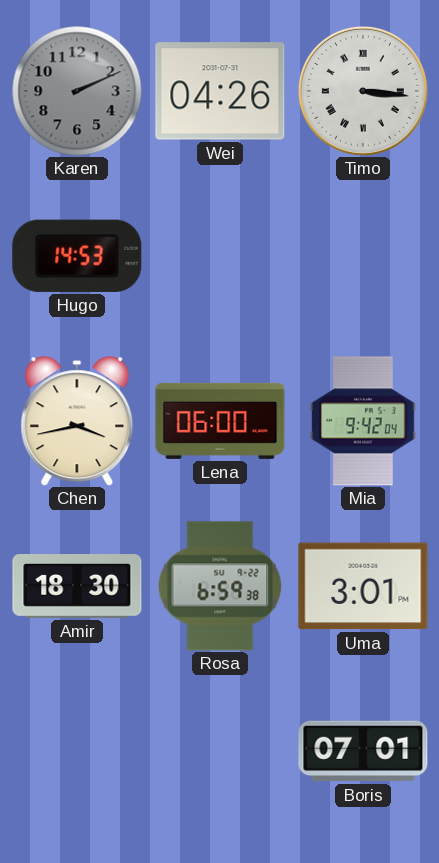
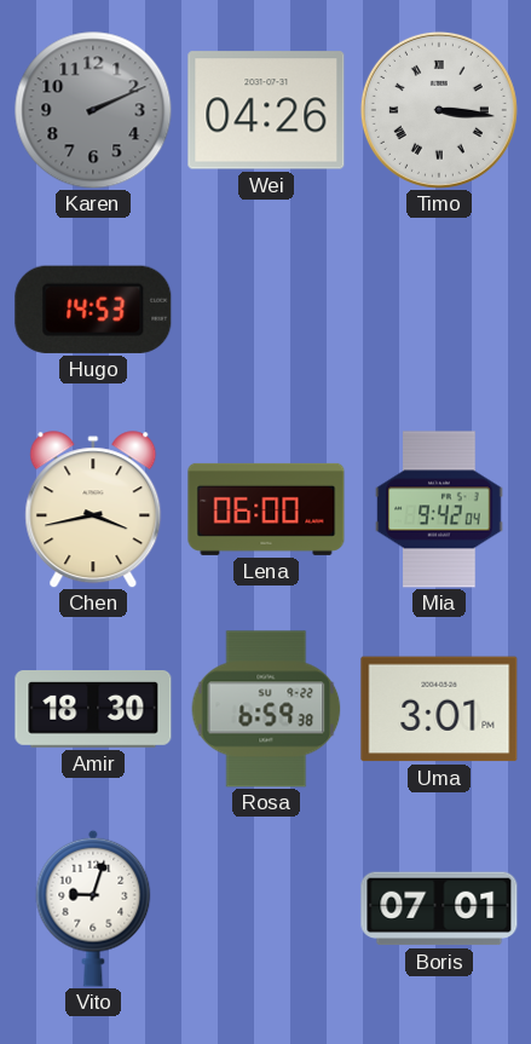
Vito: none -> 9:03 (93, 909)
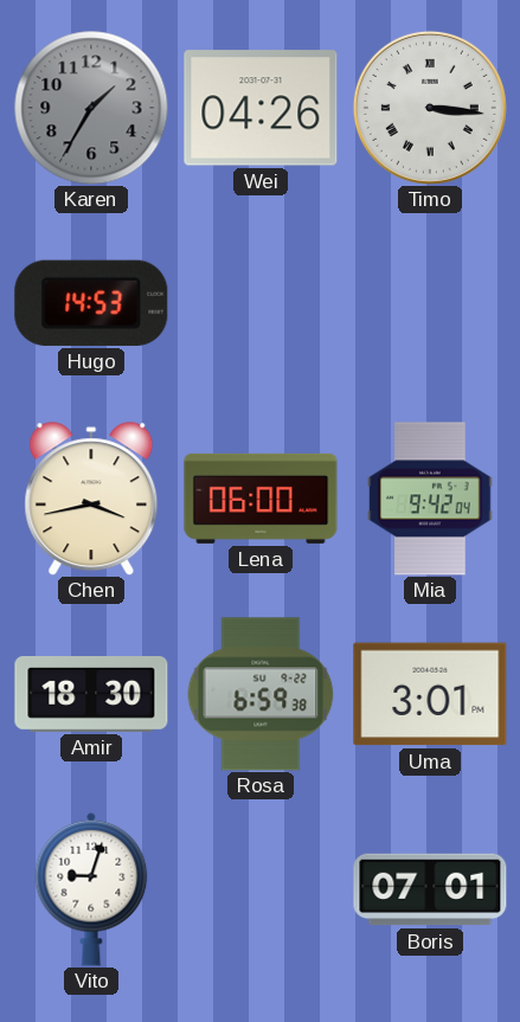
Karen: 2:11 -> 1:35 (91, 108)
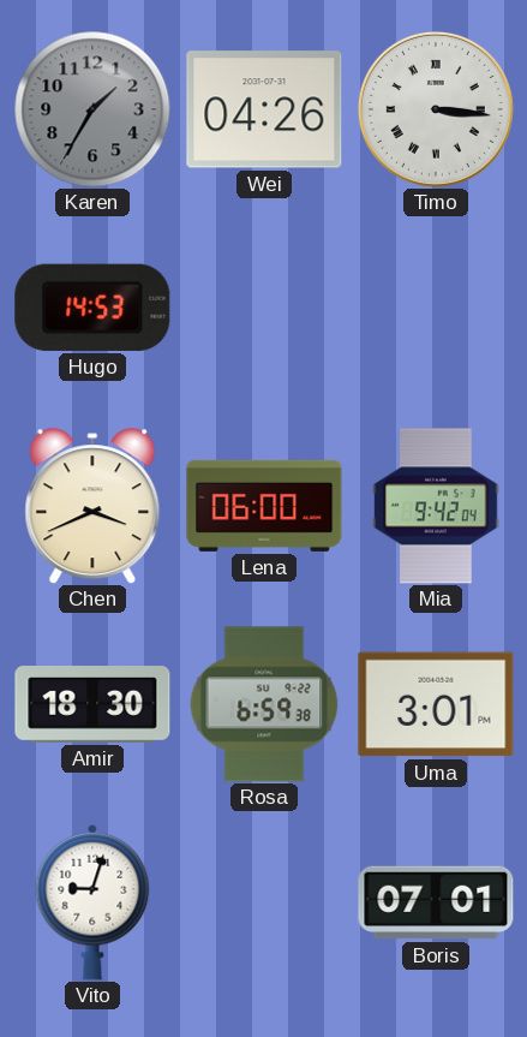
Chen: 3:43 -> 3:41 (92, 506)
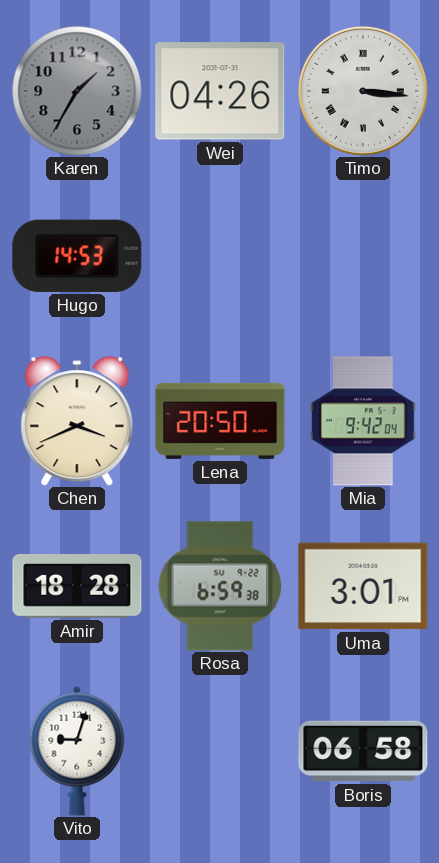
Lena: 06:00 -> 20:50 (220, 421)
Amir: 18:30 -> 18:28 (77, 587)
Boris: 07:01 -> 06:58 (363, 751)
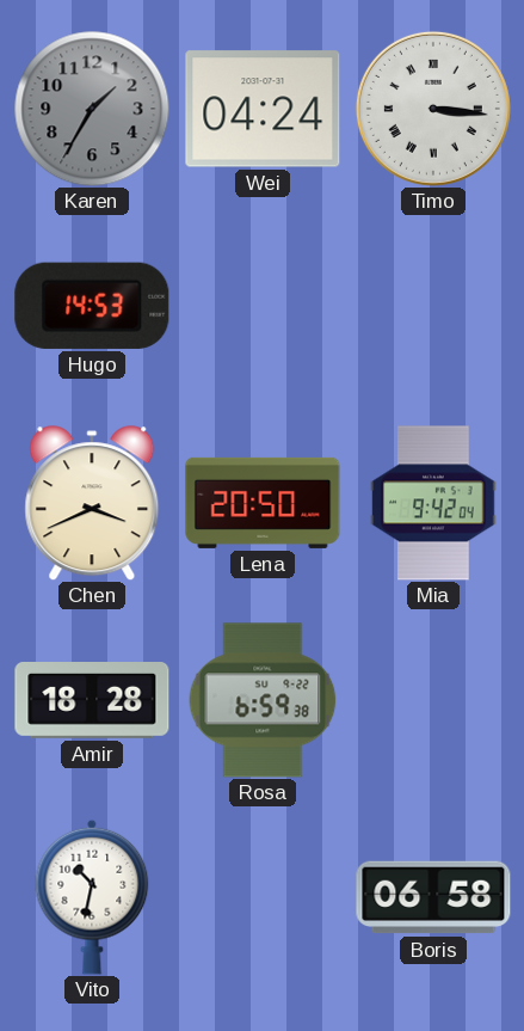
Wei: 04:26 -> 04:24 (263, 109)
Uma: 3:01 -> none (363, 586)
Vito: 9:03 -> 10:32 (92, 897)
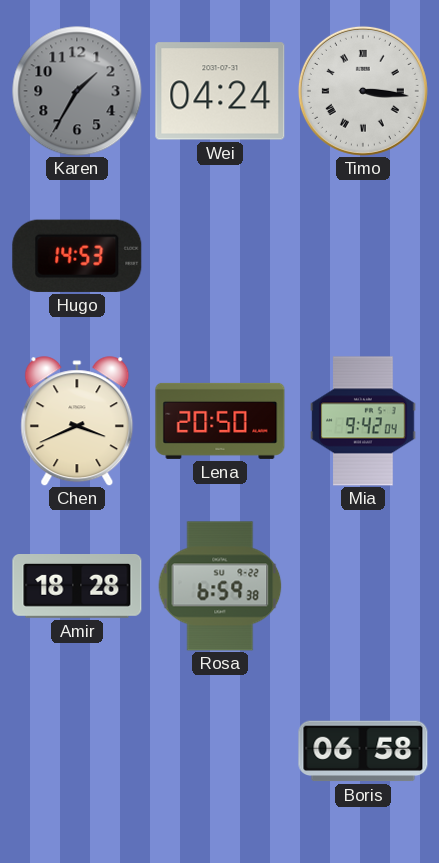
Vito: 10:32 -> none (92, 897)
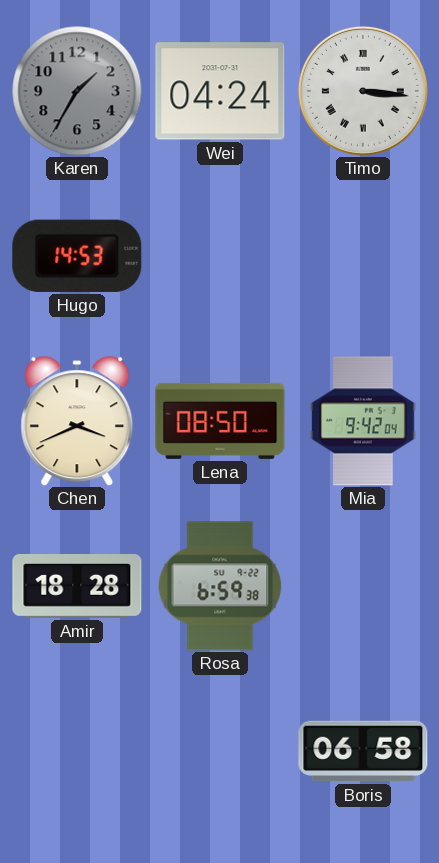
Lena: 20:50 -> 08:50 (220, 421)
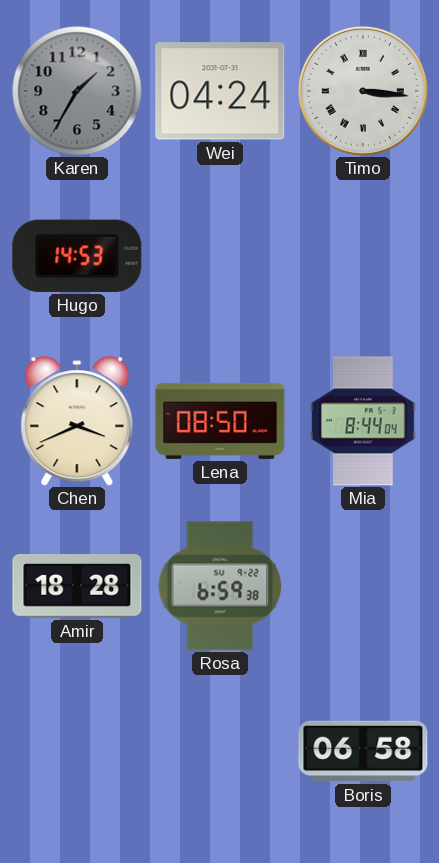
Mia: 9:42 -> 8:44 (363, 421)
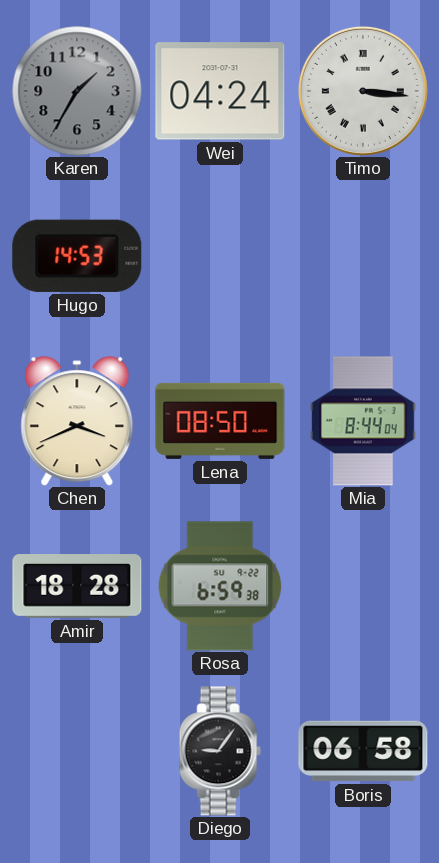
Diego: none -> 9:06 (220, 751)
